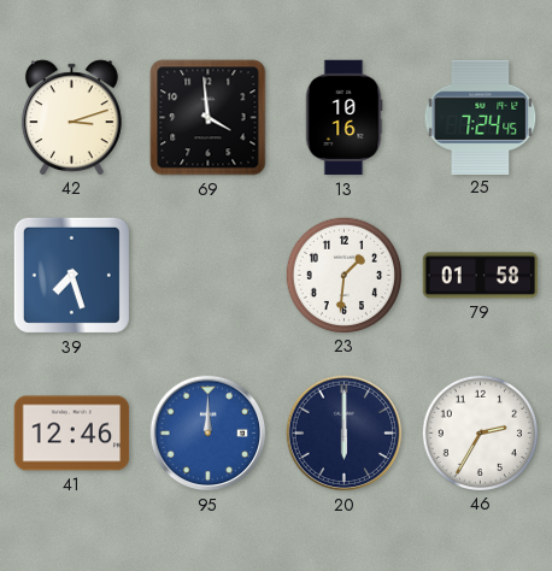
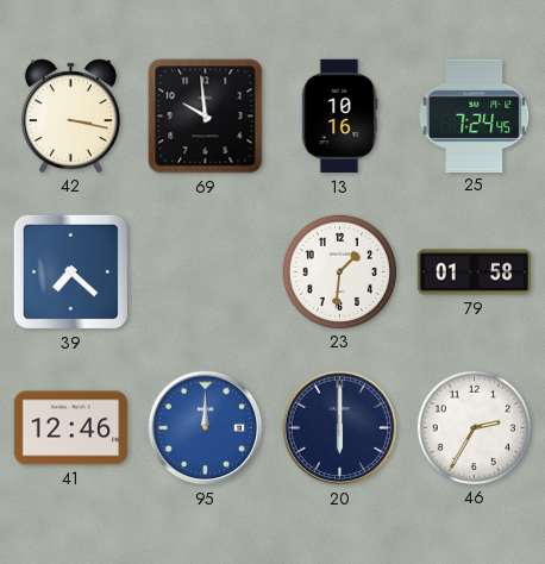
42: 3:12 -> 3:17 (70, 115)
69: 3:59 -> 9:59 (206, 117)
39: 7:27 -> 7:22 (70, 271)
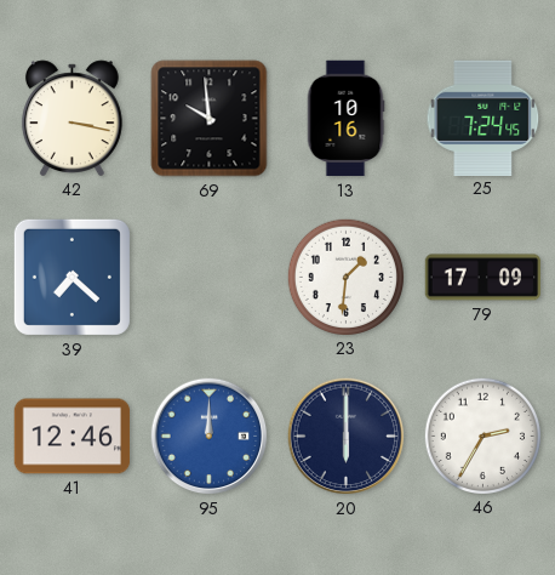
79: 01:58 -> 17:09 (484, 278)
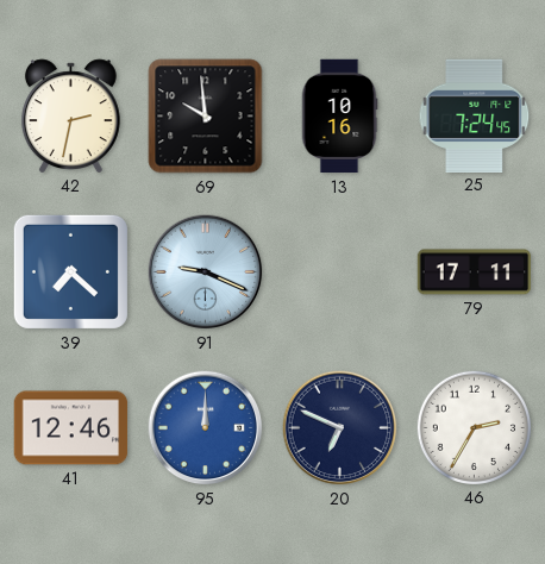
42: 3:17 -> 2:32 (70, 115)
91: none -> 9:19 (206, 272)
23: 1:31 -> none (345, 277)
79: 17:09 -> 17:11 (475, 272)
20: 6:00 -> 6:49 (340, 428)
